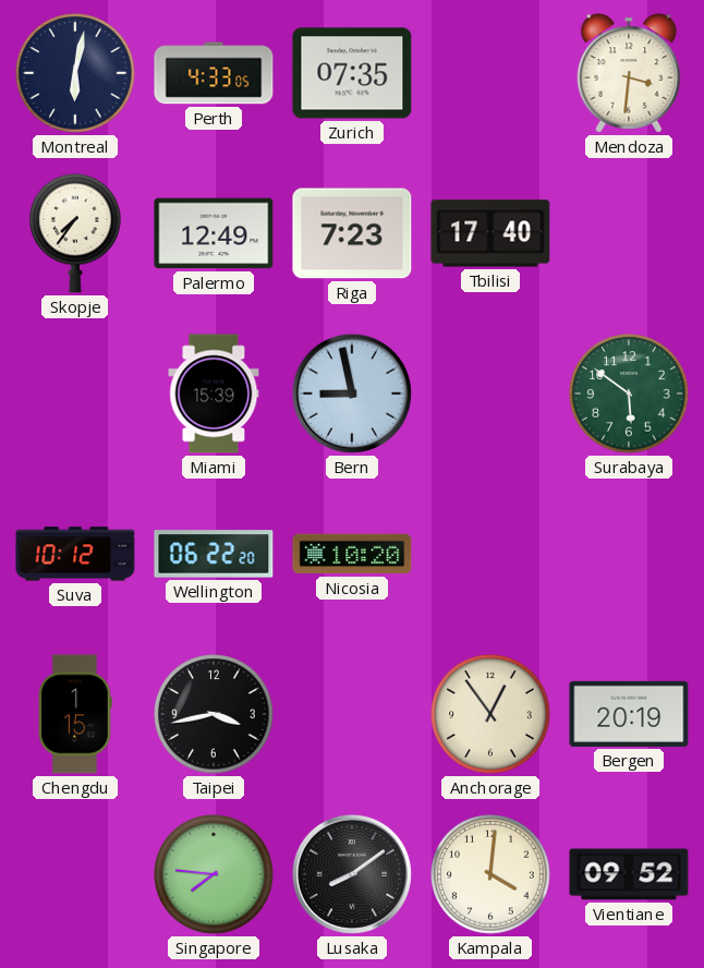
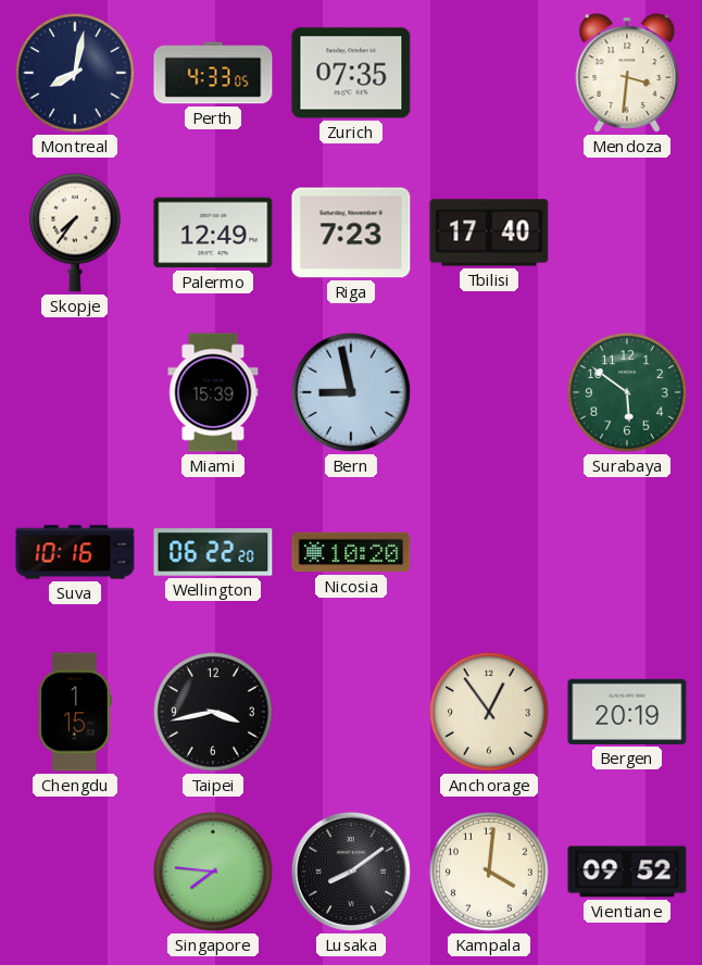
Montreal: 6:02 -> 8:02 (75, 73)
Suva: 10:12 -> 10:16 (75, 552)
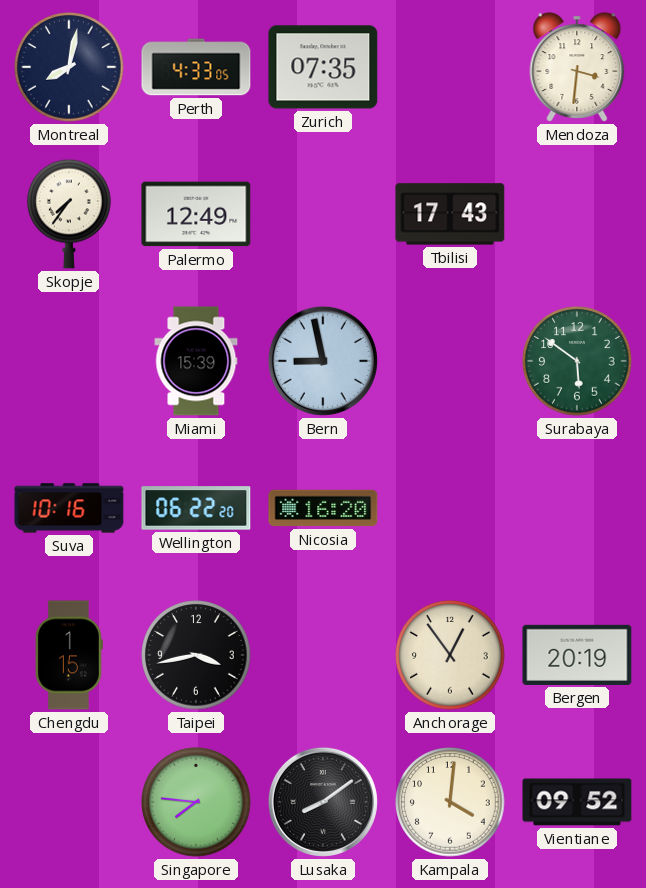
Riga: 7:23 -> none (351, 233)
Tbilisi: 17:40 -> 17:43 (450, 214)
Nicosia: 10:20 -> 16:20 (323, 508)
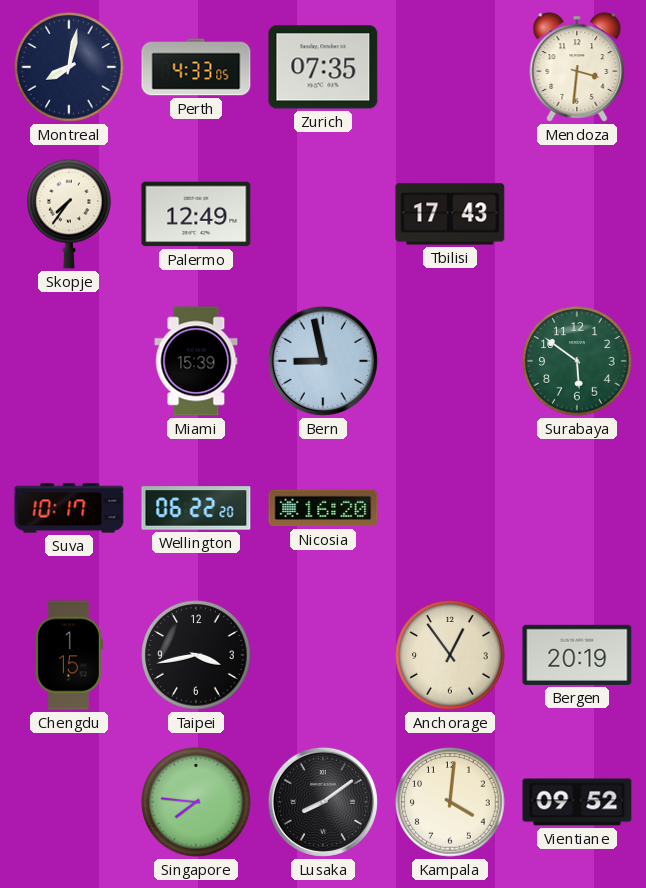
Suva: 10:16 -> 10:17 (69, 508)
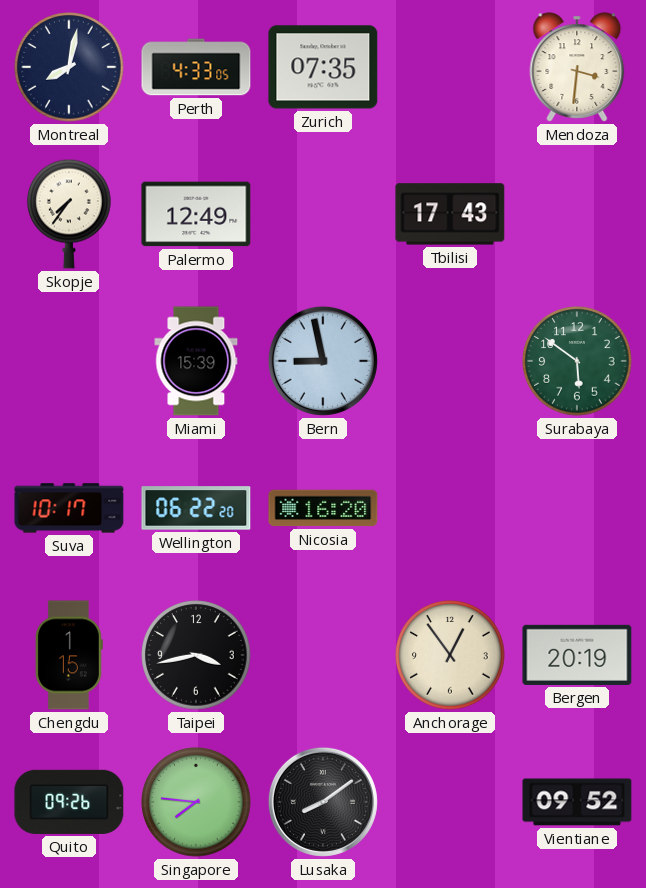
Quito: none -> 09:26 (69, 802)
Kampala: 4:01 -> none (450, 802)
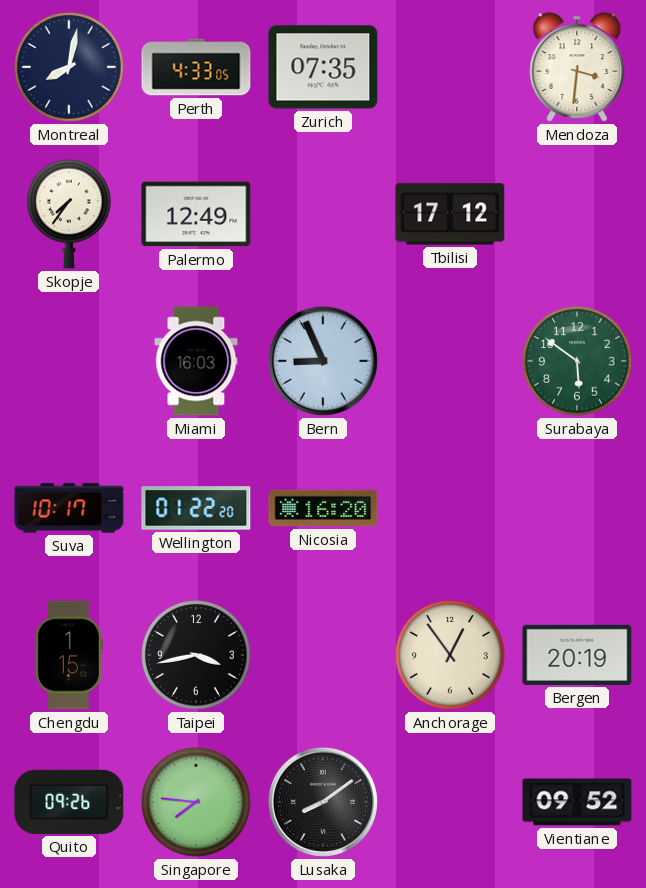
Tbilisi: 17:43 -> 17:12 (450, 214)
Miami: 15:39 -> 16:03 (196, 361)
Bern: 8:58 -> 8:56 (323, 361)
Wellington: 06:22 -> 01:22 (196, 508)
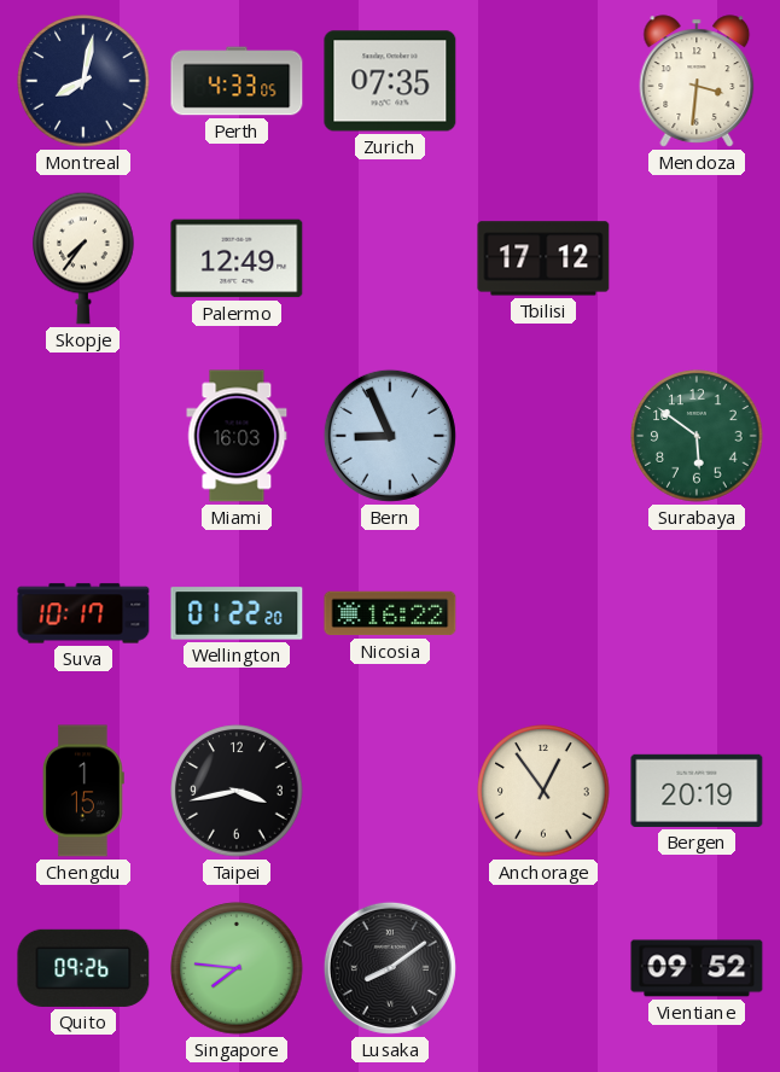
Nicosia: 16:20 -> 16:22 (390, 613)
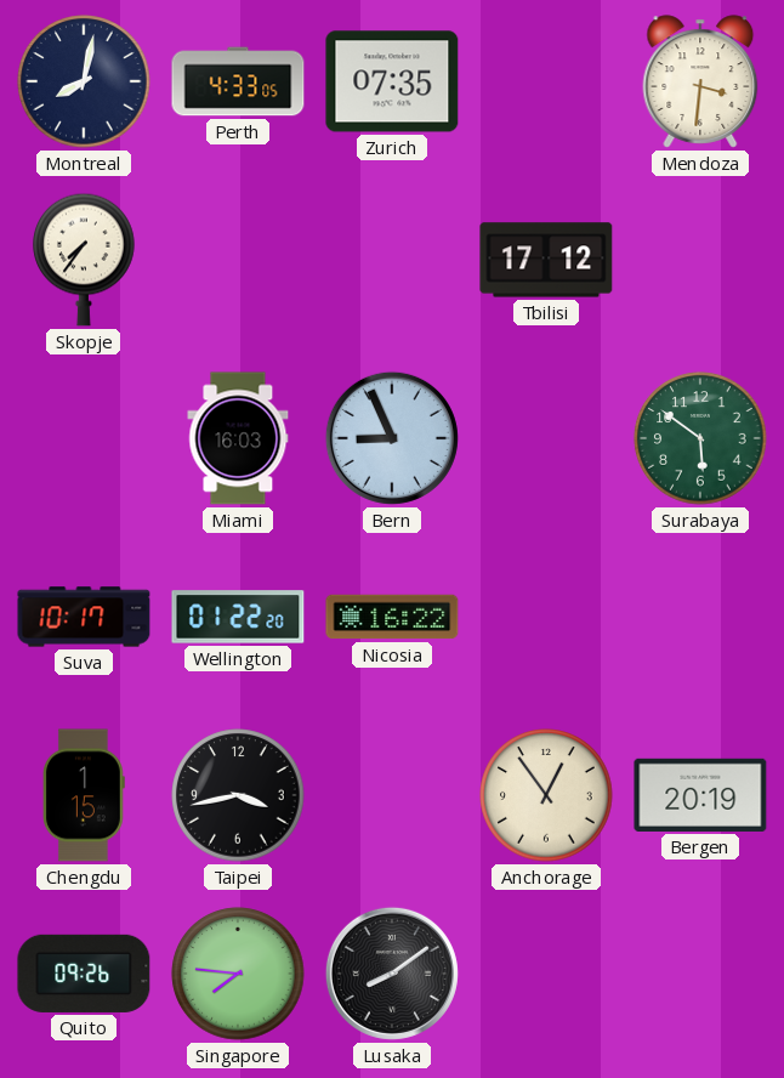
Palermo: 12:49 -> none (237, 258)
Vientiane: 09:52 -> none (697, 968)
